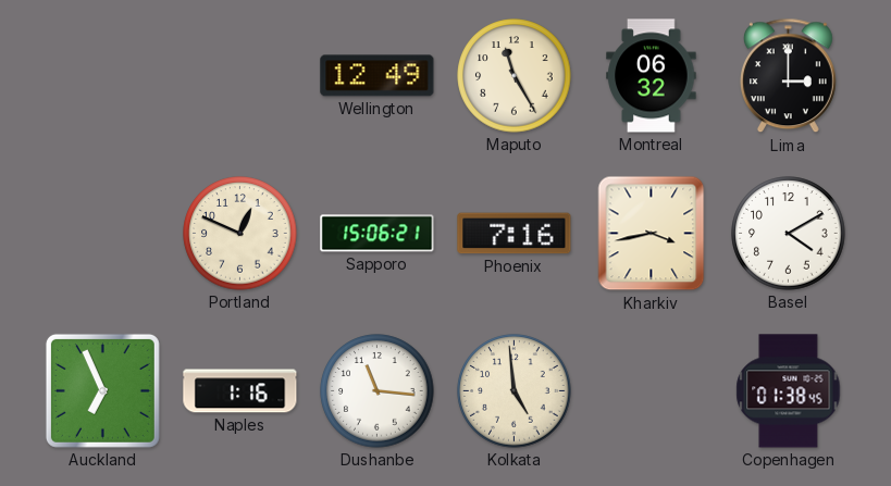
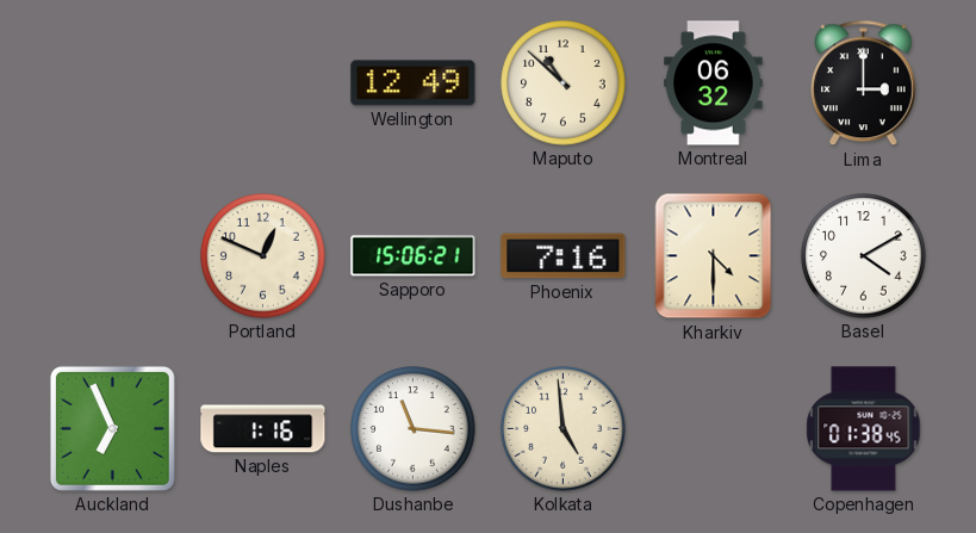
Maputo: 11:25 -> 10:52 (564, 83)
Kharkiv: 3:43 -> 4:30 (714, 256)
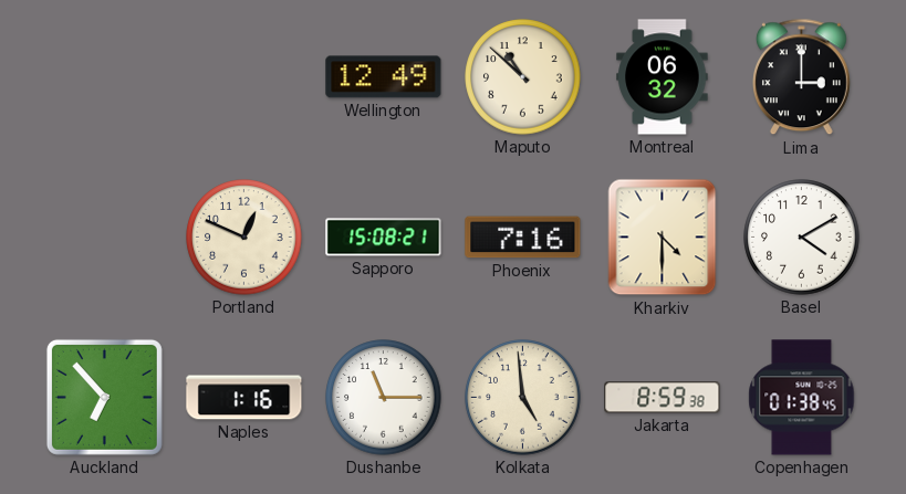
Sapporo: 15:06 -> 15:08 (384, 238)
Auckland: 6:56 -> 6:53 (104, 397)
Dushanbe: 11:16 -> 11:15 (384, 398)
Jakarta: none -> 8:59 (663, 398)
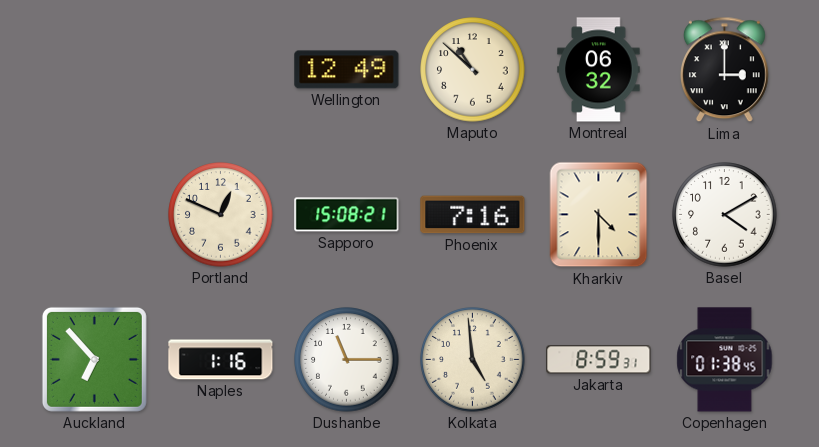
Jakarta: 8:59:38 -> 8:59:31 (599, 360)
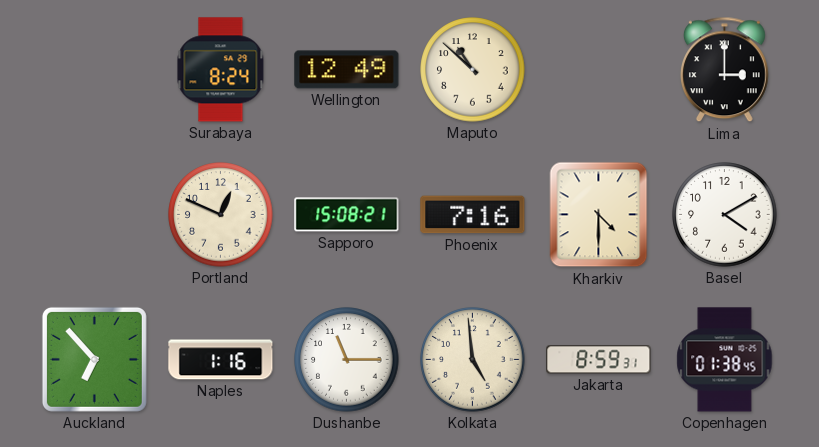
Surabaya: none -> 8:24 (221, 70)
Montreal: 06:32 -> none (599, 70)
